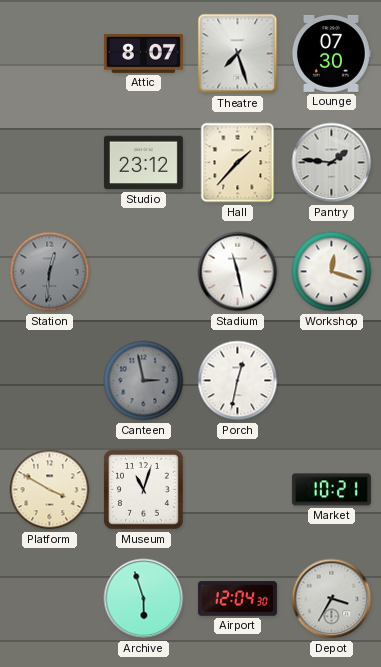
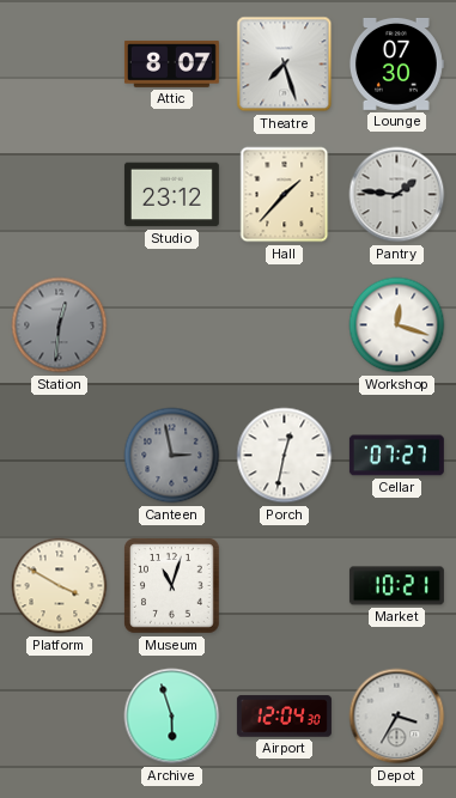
Stadium: 11:28 -> none (238, 272)
Cellar: none -> 07:27 (396, 456)
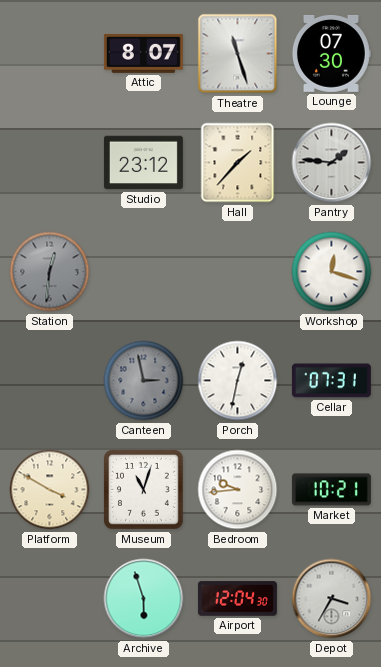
Theatre: 7:27 -> 11:27 (238, 54)
Cellar: 07:27 -> 07:31 (331, 381)
Bedroom: none -> 9:44 (238, 490)
